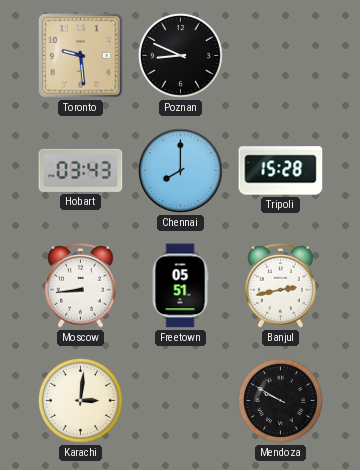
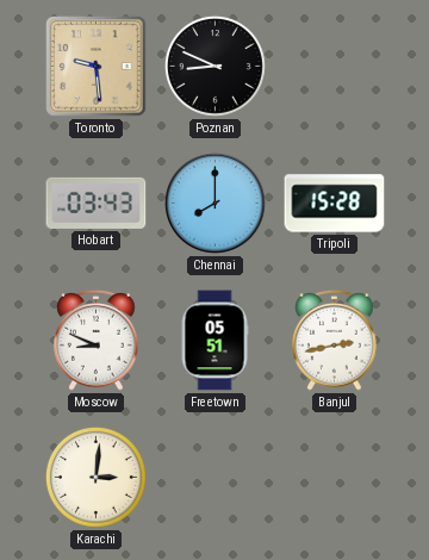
Moscow: 8:44 -> 8:49 (97, 341)
Mendoza: 9:50 -> none (280, 400)
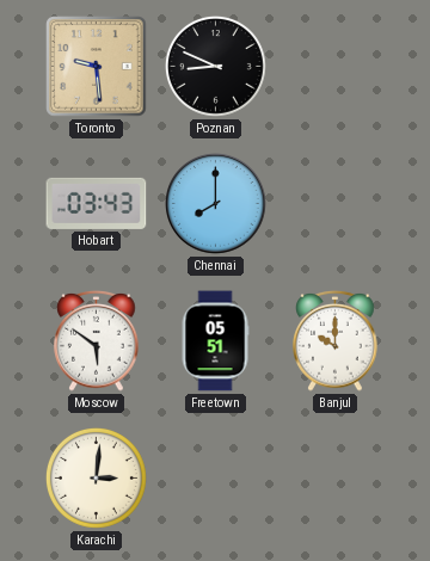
Tripoli: 15:28 -> none (335, 204)
Moscow: 8:49 -> 5:51 (97, 341)
Banjul: 2:43 -> 10:00 (336, 341)
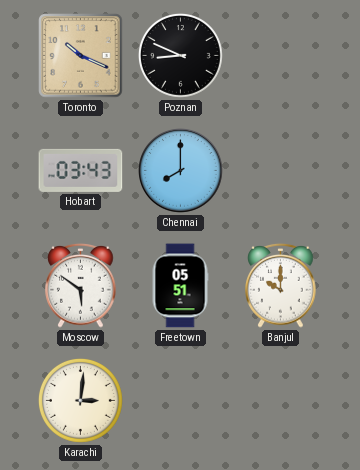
Toronto: 9:29 -> 10:19 (81, 56)
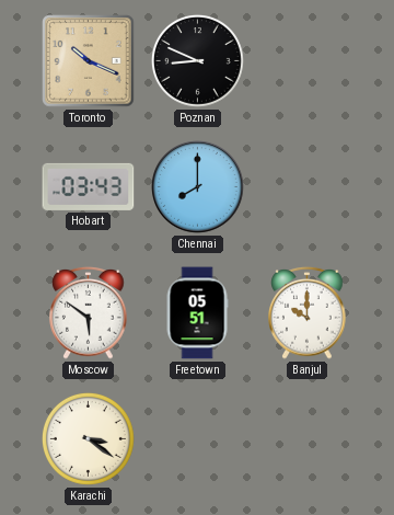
Karachi: 3:01 -> 3:21 (88, 438)
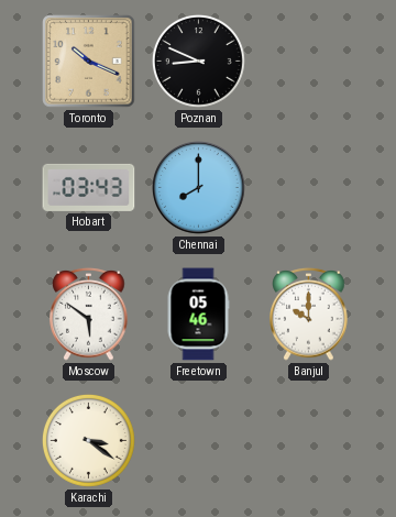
Freetown: 05:51 -> 05:46 (198, 315)
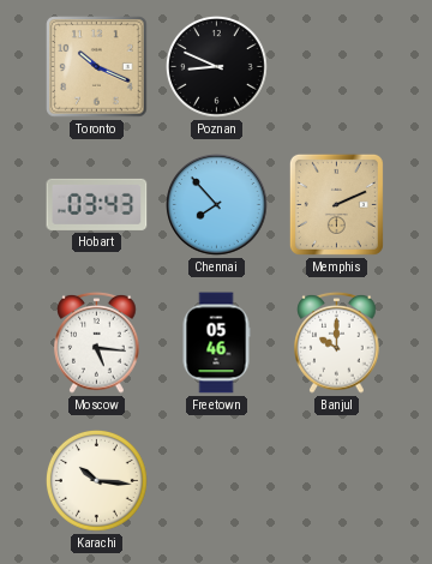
Chennai: 8:00 -> 7:53 (217, 205)
Memphis: none -> 2:11 (336, 204)
Moscow: 5:51 -> 5:16 (97, 343)
Karachi: 3:21 -> 10:16 (96, 480)
